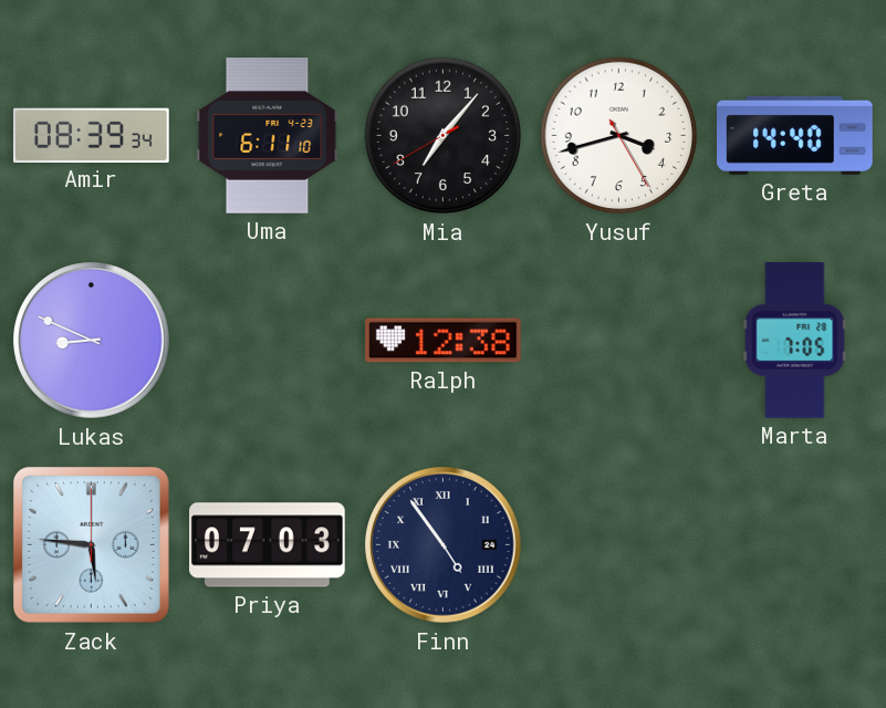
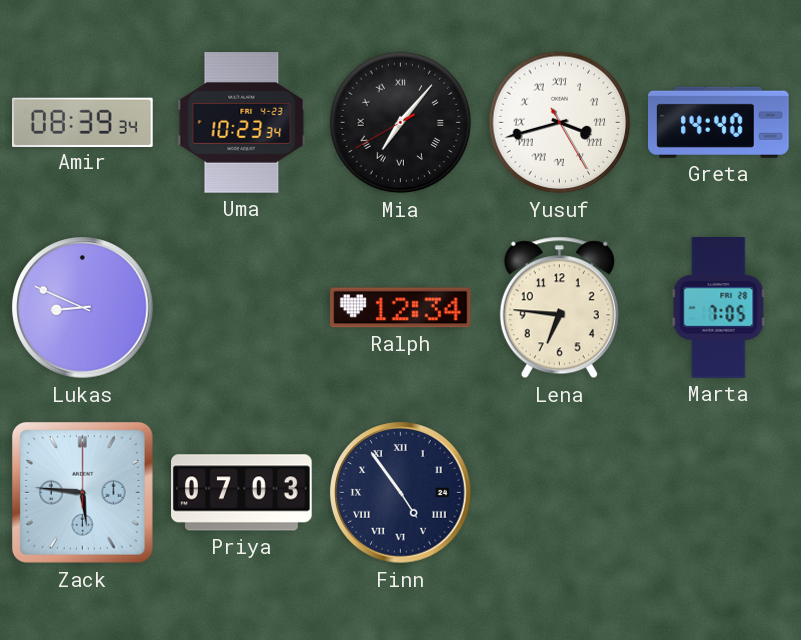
Uma: 6:11 -> 10:23 (242, 123)
Mia numerals: Arabic -> Roman (401, 123)
Yusuf numerals: Arabic -> Roman (560, 123)
Ralph: 12:38 -> 12:34 (401, 308)
Lena: none -> 6:46 (559, 308)
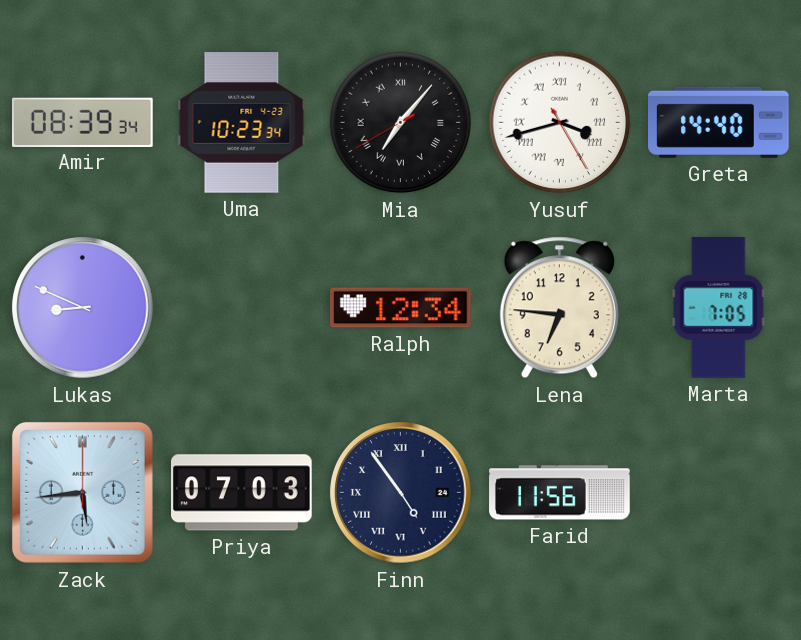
Zack: 5:46 -> 5:44 (82, 492)
Farid: none -> 11:56 (560, 493)
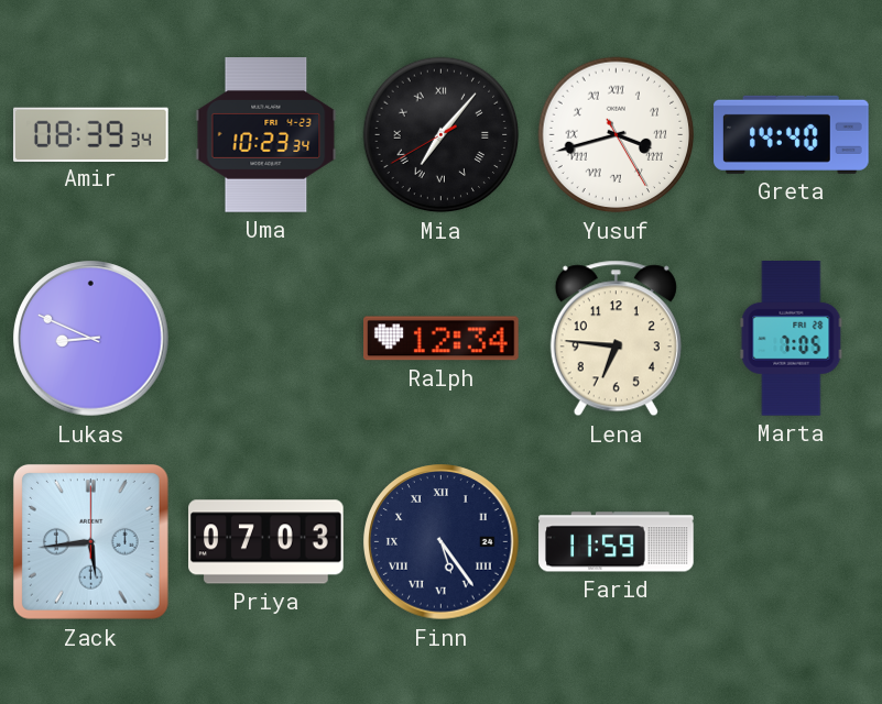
Finn: 4:54 -> 5:24 (442, 542)
Farid: 11:56 -> 11:59 (617, 542)
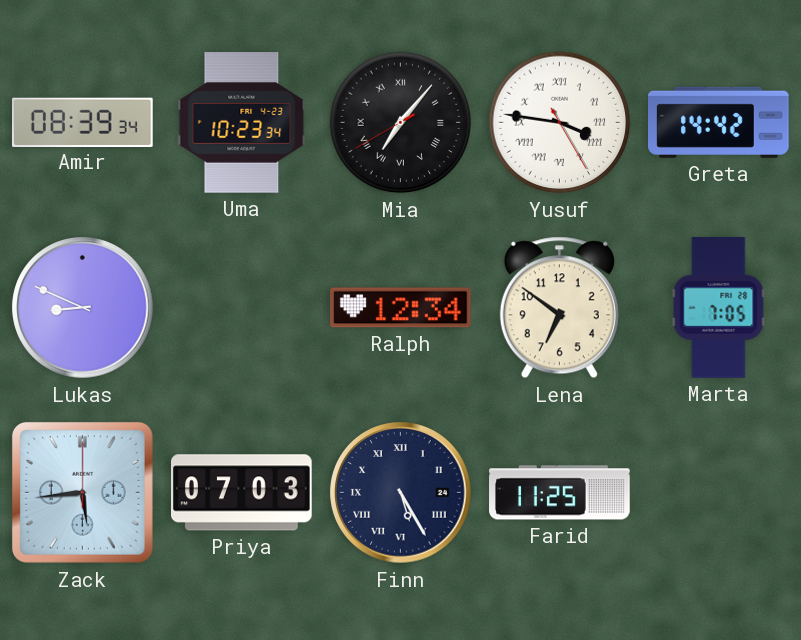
Yusuf: 3:42 -> 3:46 (560, 123)
Greta: 14:40 -> 14:42 (719, 122)
Lena: 6:46 -> 6:51 (559, 308)
Finn: 5:24 -> 5:25 (401, 493)
Farid: 11:59 -> 11:25 (560, 493)
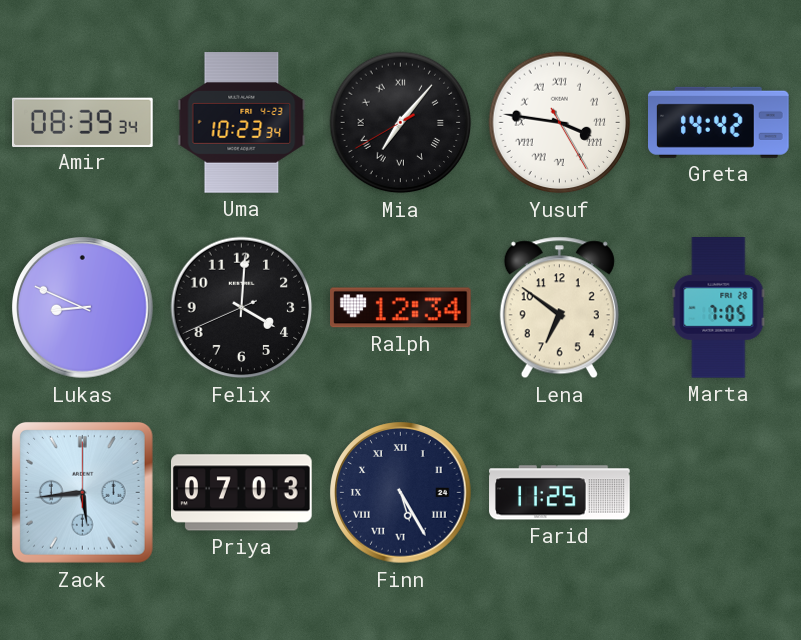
Felix: none -> 4:00 (242, 308)
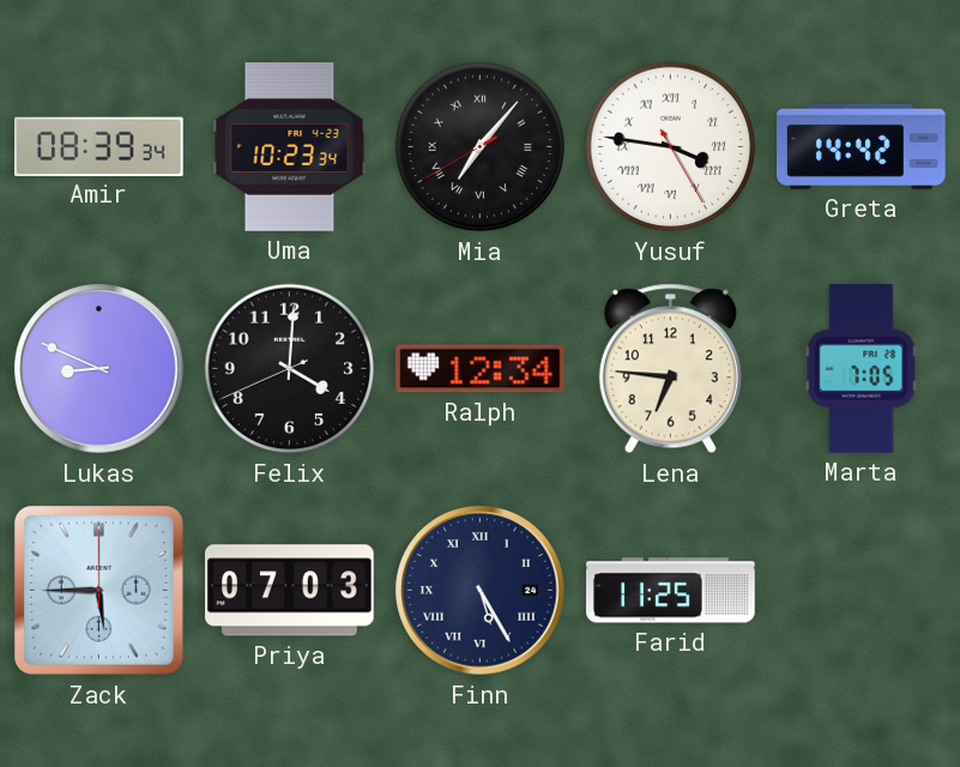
Lena: 6:51 -> 6:46 (670, 369)
Zack: 5:44 -> 5:45 (98, 590)
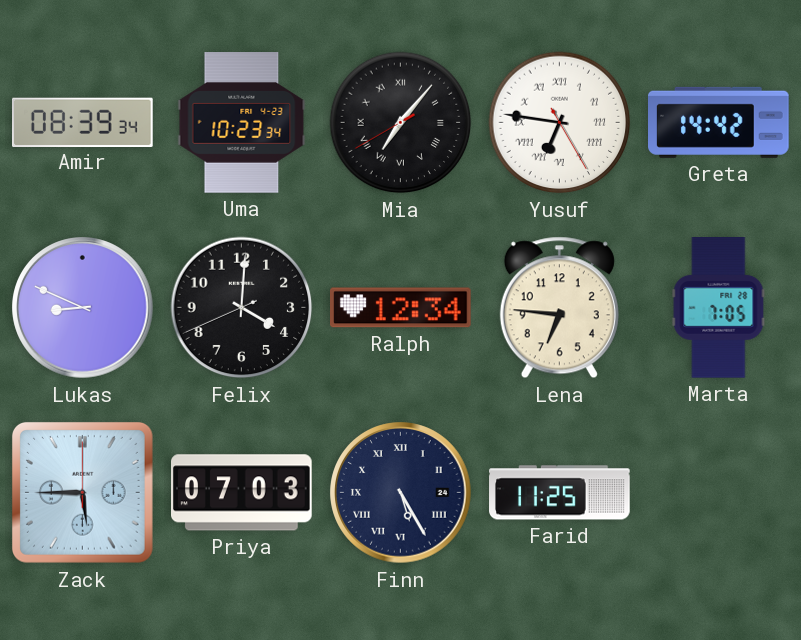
Yusuf: 3:46 -> 6:46 (560, 123)
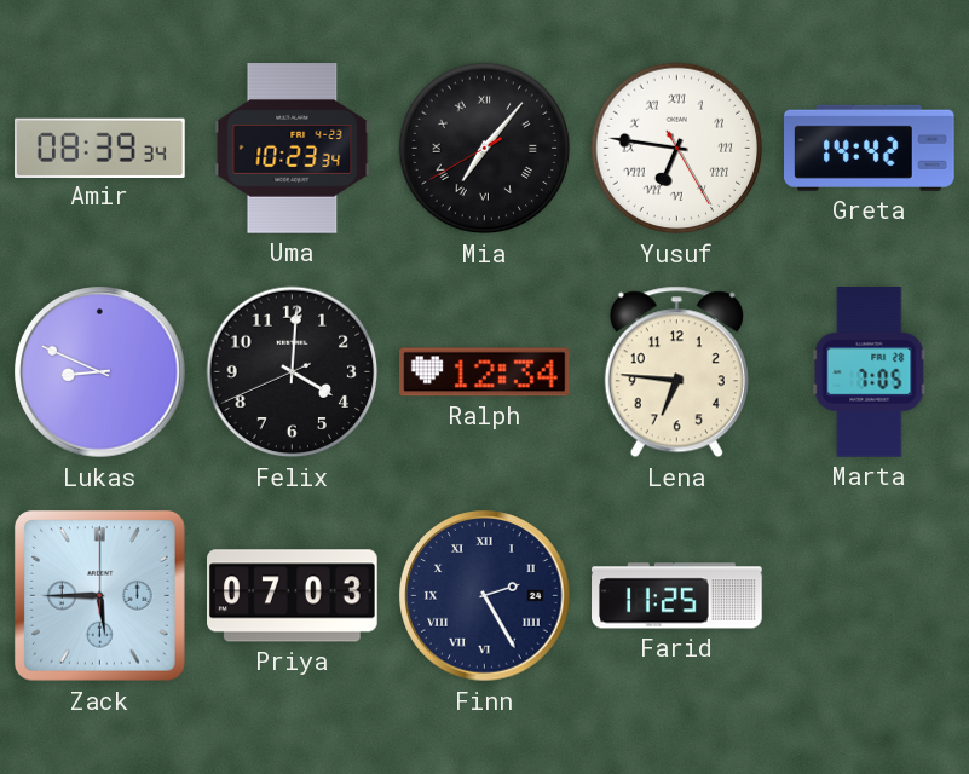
Finn: 5:25 -> 2:25 (485, 596)
